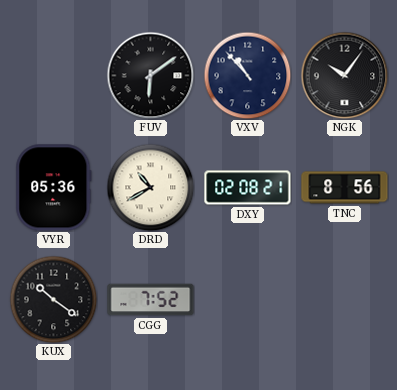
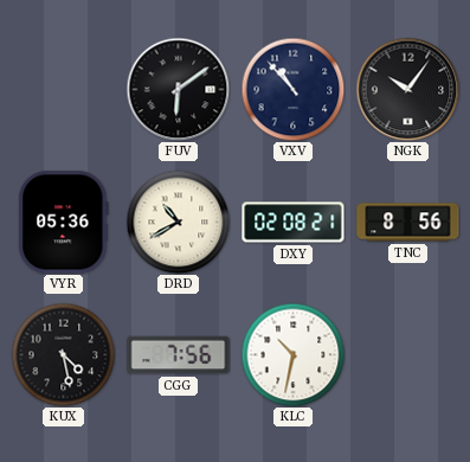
KUX: 10:21 -> 4:28 (63, 354)
CGG: 7:52 -> 7:56 (179, 355)
KLC: none -> 10:32 (292, 354)
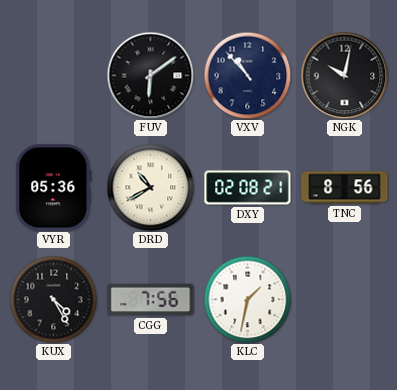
NGK: 10:06 -> 10:02 (344, 75)
KUX: 4:28 -> 4:25 (53, 299)
KLC: 10:32 -> 1:32 (247, 299)
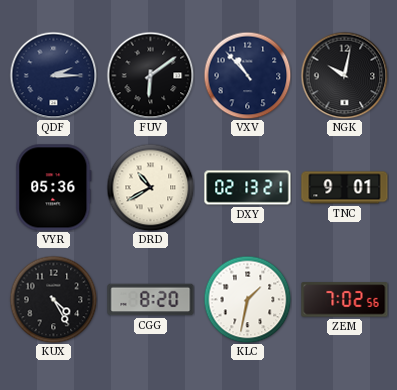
QDF: none -> 2:15 (53, 75)
DXY: 02:08 -> 02:13 (248, 188)
TNC: 8:56 -> 9:01 (345, 188)
CGG: 7:56 -> 8:20 (151, 300)
ZEM: none -> 7:02 (345, 300)
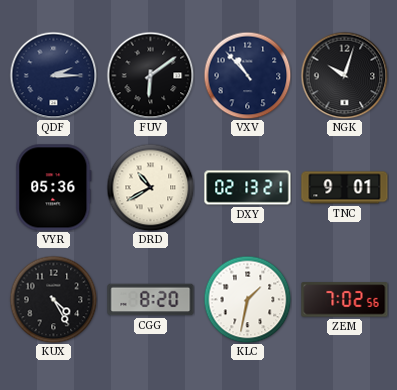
NGK: 10:02 -> 10:03 (344, 75)
